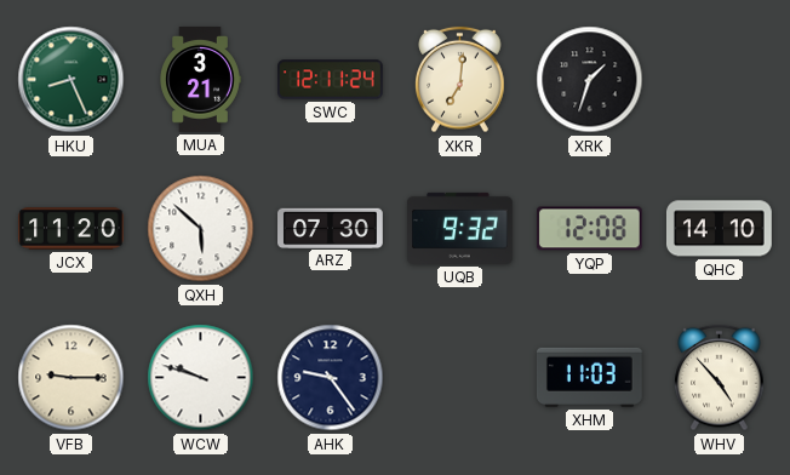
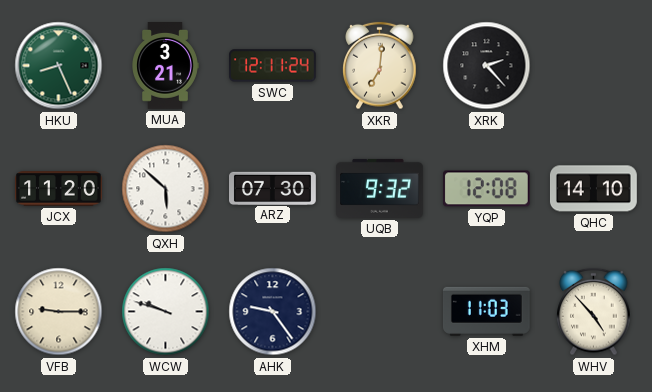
XRK: 1:33 -> 2:23 (487, 66)
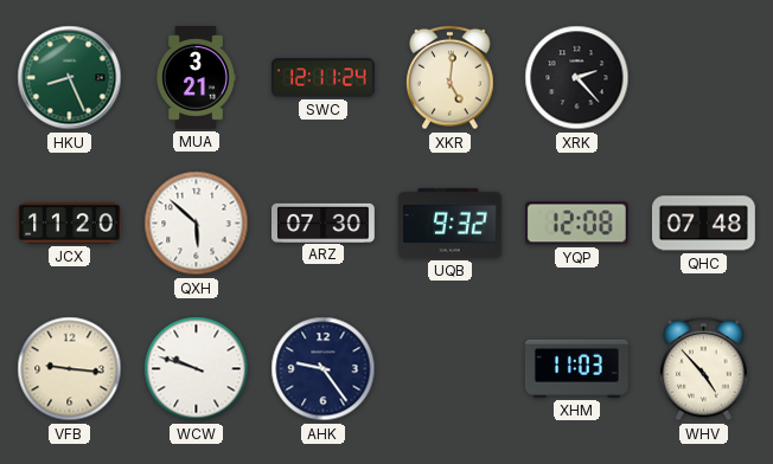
XKR: 7:01 -> 5:01 (451, 78)
QHC: 14:10 -> 07:48 (704, 224)
VFB: 9:15 -> 9:16 (70, 369)
